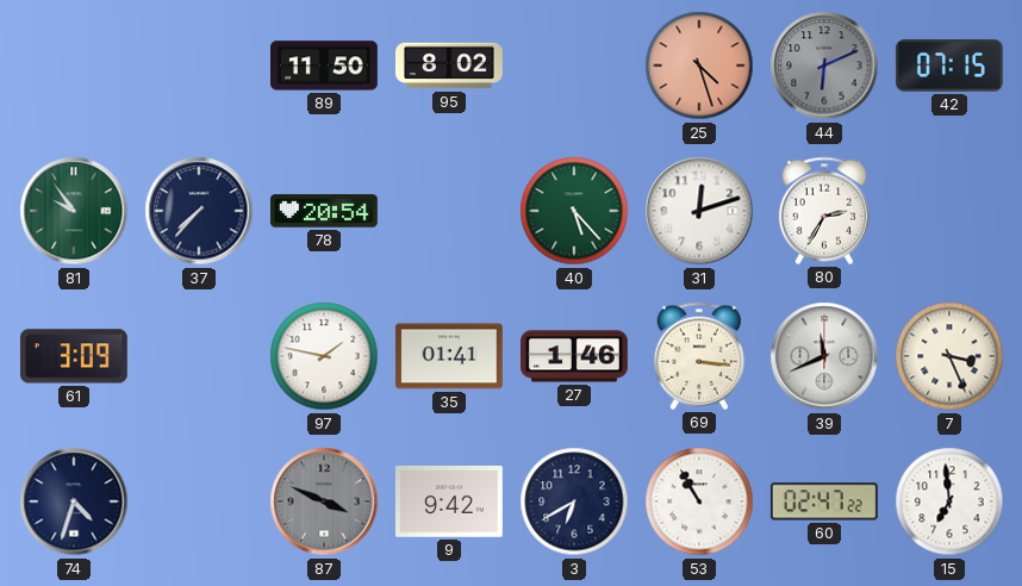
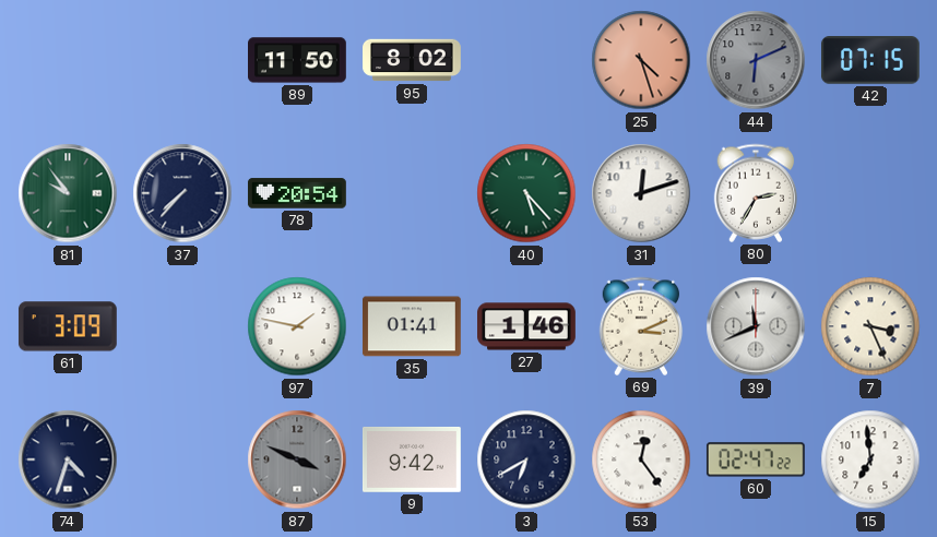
69: 3:16 -> 3:11 (641, 326)
53: 10:55 -> 12:24 (641, 460)
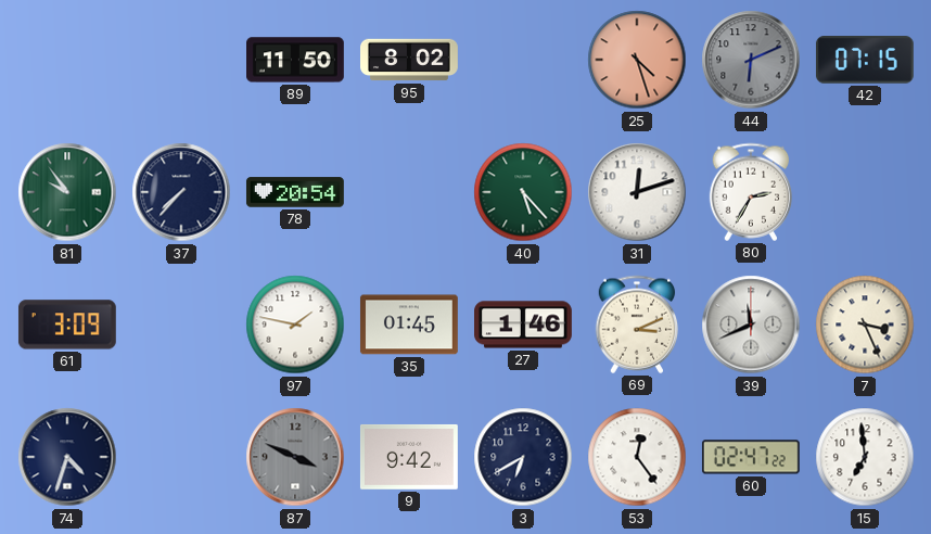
35: 01:41 -> 01:45 (409, 325)
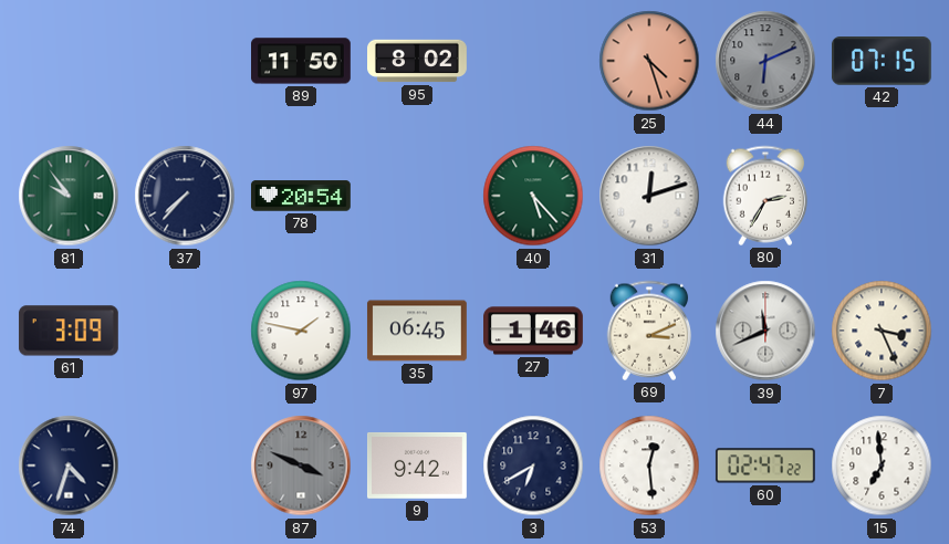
35: 01:45 -> 06:45 (417, 331)
53: 12:24 -> 12:29 (649, 465)
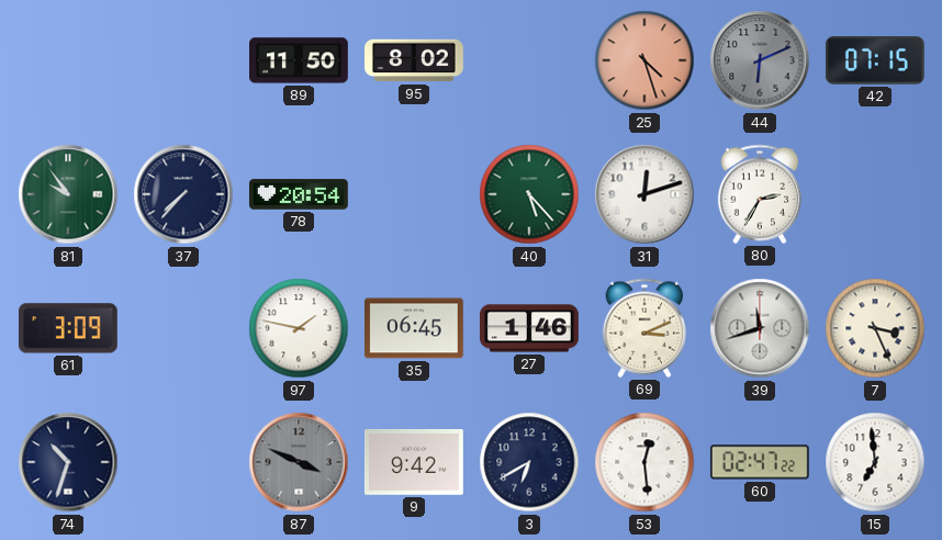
39: 11:41 -> 11:42 (760, 328)
74: 4:33 -> 10:33 (68, 462)
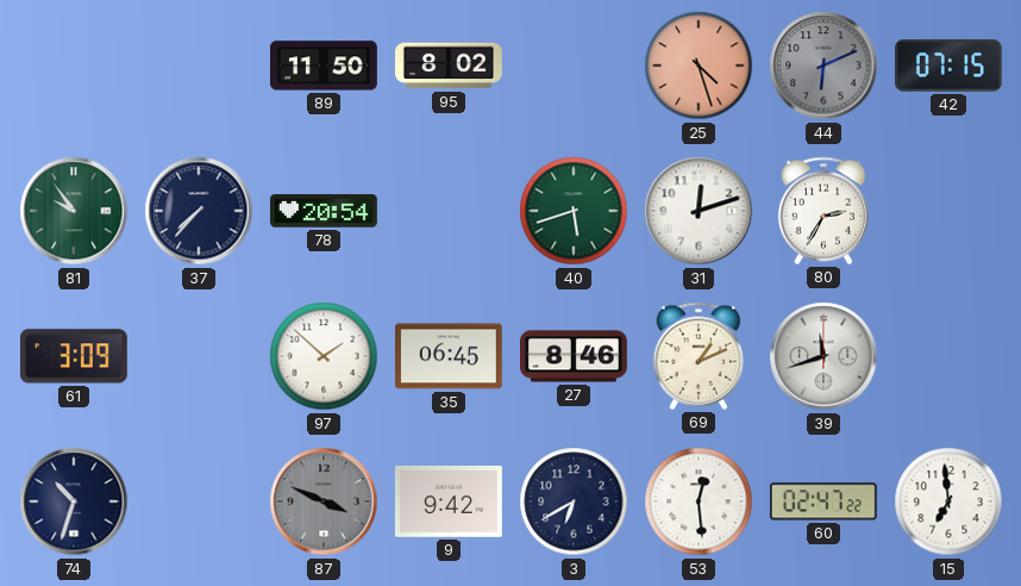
40: 5:23 -> 5:42 (574, 211)
97: 1:47 -> 1:52 (324, 356)
27: 1:46 -> 8:46 (575, 356)
69: 3:11 -> 1:11 (699, 356)
7: 3:26 -> none (875, 328)
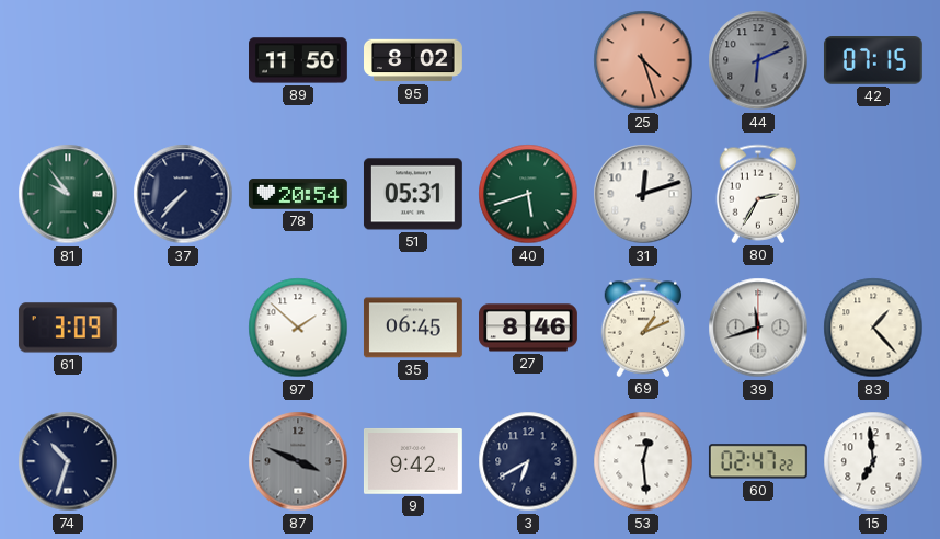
51: none -> 05:31 (413, 194)
83: none -> 1:23 (873, 328)
